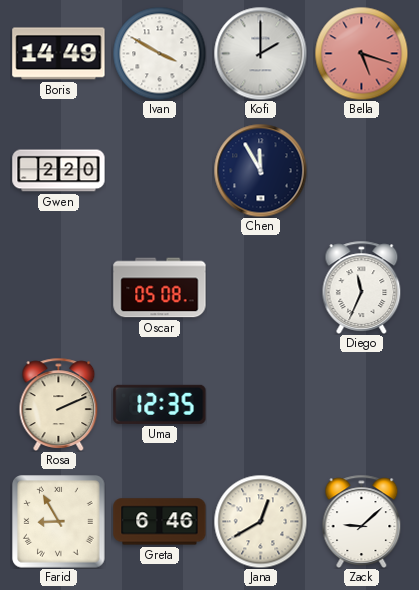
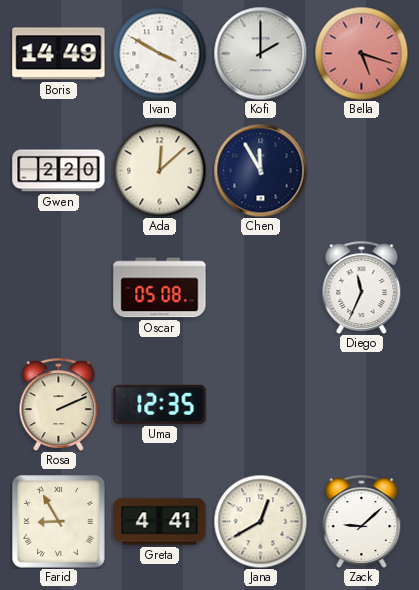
Ada: none -> 12:08 (159, 170)
Greta: 6:46 -> 4:41 (160, 522)
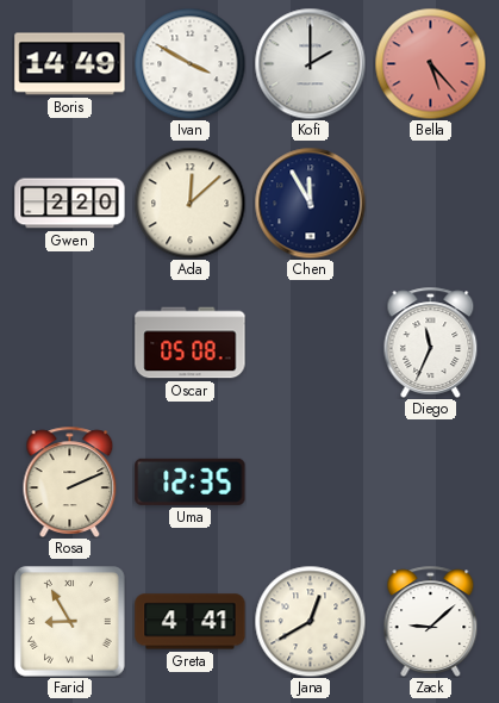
Bella: 5:18 -> 5:23 (430, 63)
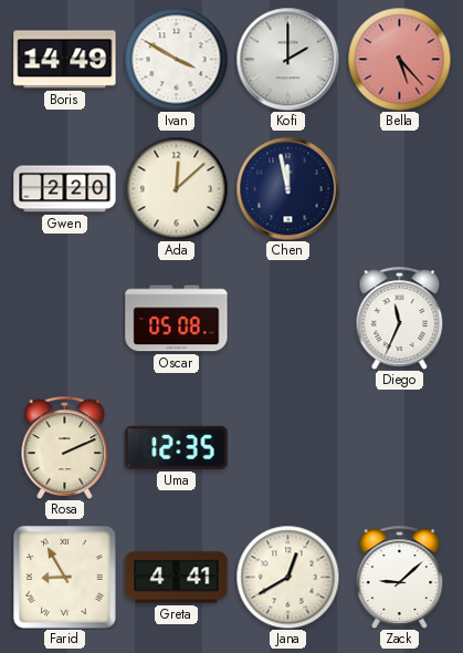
Chen: 11:55 -> 11:58 (287, 188)
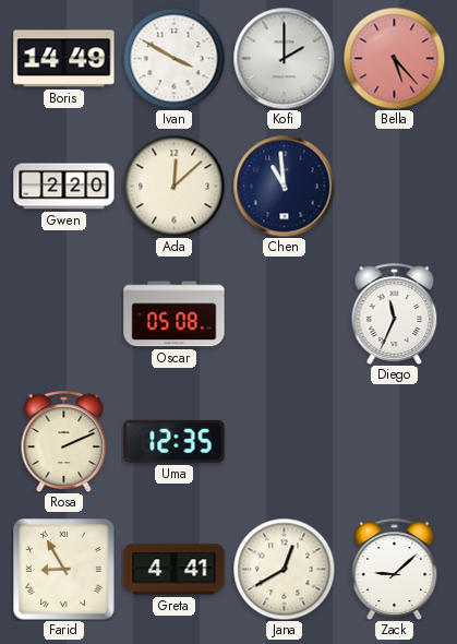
Chen: 11:58 -> 10:59 (284, 186)
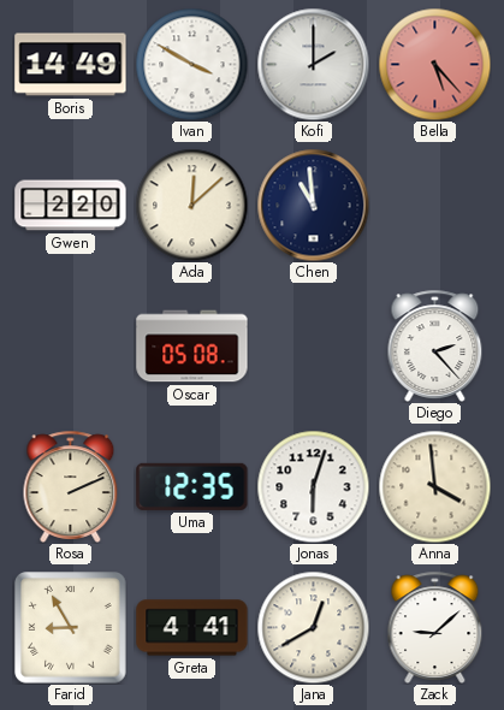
Diego: 11:34 -> 2:23 (435, 345)
Jonas: none -> 6:03 (313, 486)
Anna: none -> 3:59 (434, 486)
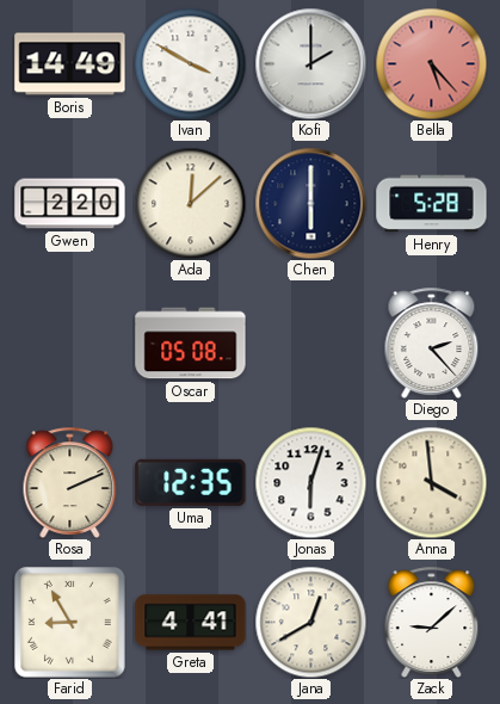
Chen: 10:59 -> 6:00 (310, 203)
Henry: none -> 5:28 (432, 204)
